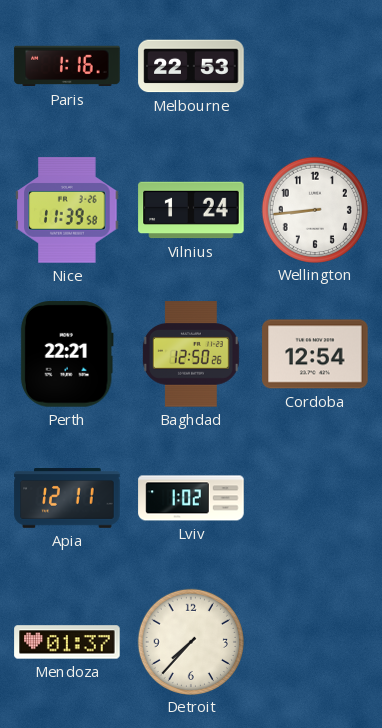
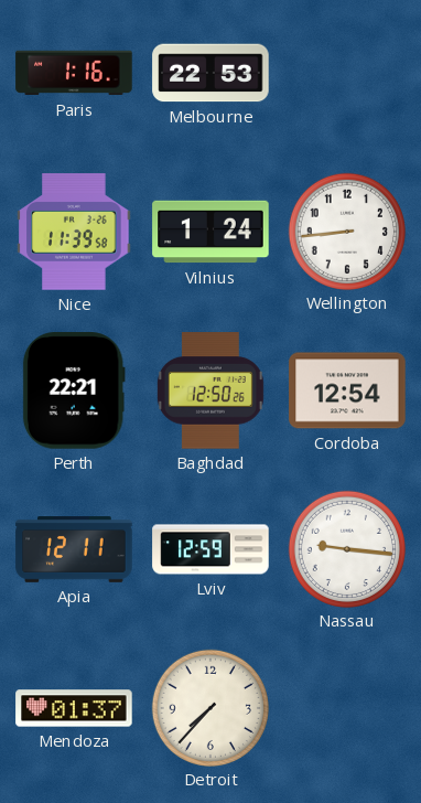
Lviv: 1:02 -> 12:59 (210, 549)
Nassau: none -> 9:16 (346, 548)
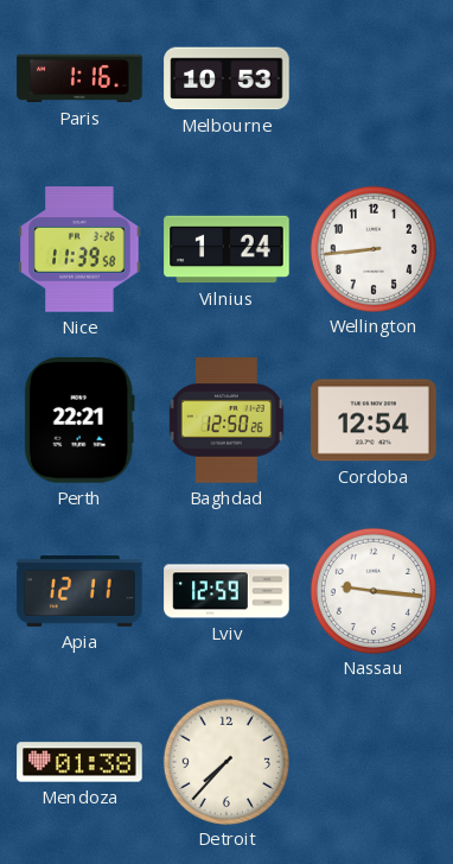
Melbourne: 22:53 -> 10:53 (226, 78)
Mendoza: 01:37 -> 01:38 (79, 762)
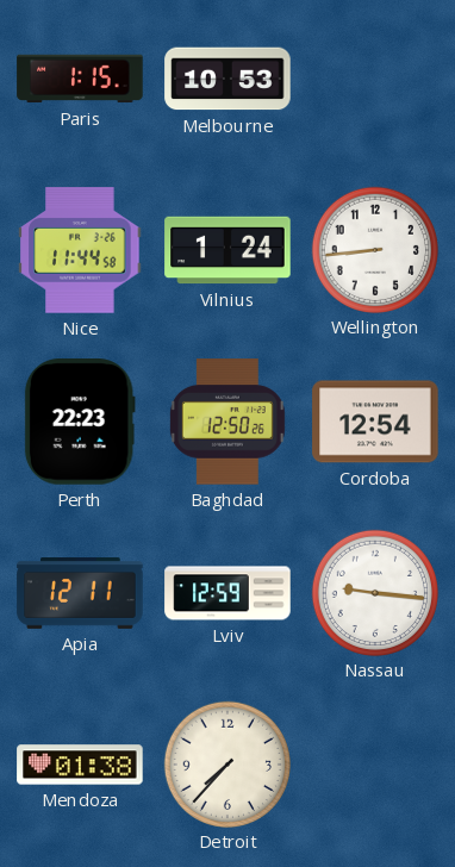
Paris: 1:16 -> 1:15 (80, 79)
Nice: 11:39 -> 11:44 (80, 250)
Perth: 22:21 -> 22:23 (80, 422)
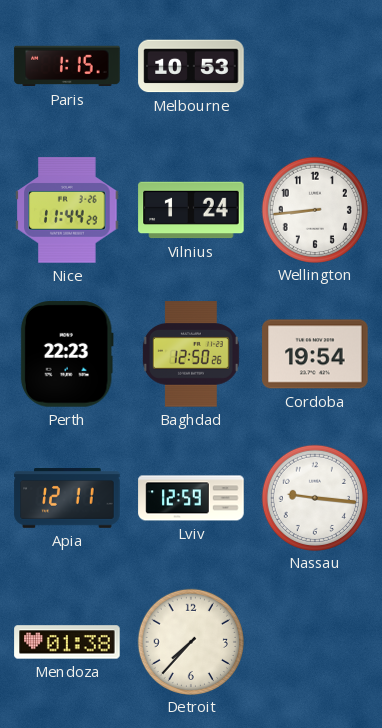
Nice: 11:44:58 -> 11:44:29 (67, 210)
Cordoba: 12:54 -> 19:54 (315, 354)
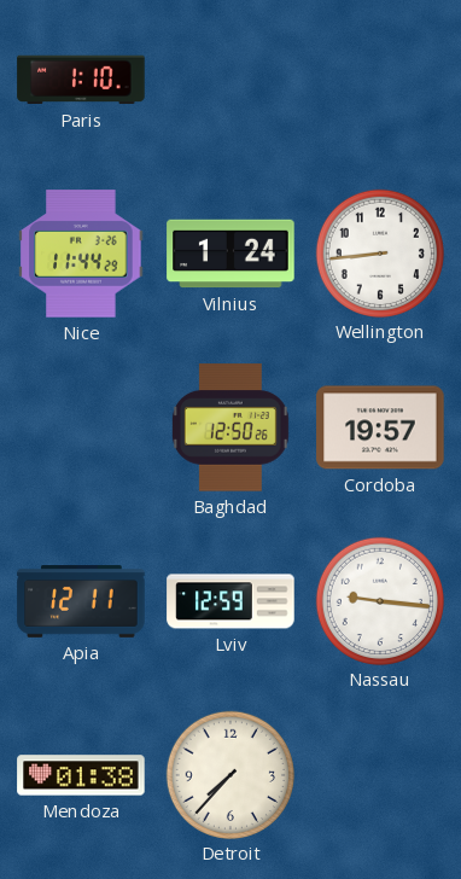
Paris: 1:15 -> 1:10 (81, 80)
Melbourne: 10:53 -> none (191, 66)
Perth: 22:23 -> none (67, 354)
Cordoba: 19:54 -> 19:57 (380, 427)
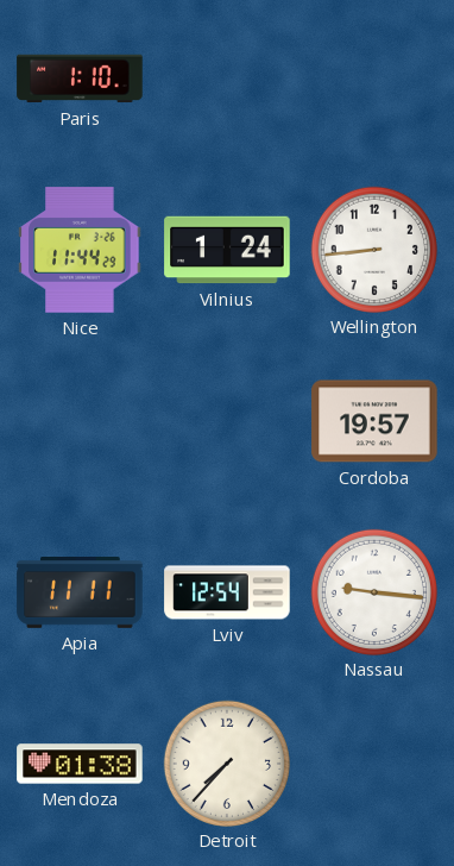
Baghdad: 12:50 -> none (230, 427)
Apia: 12:11 -> 11:11 (80, 594)
Lviv: 12:59 -> 12:54 (227, 592)
